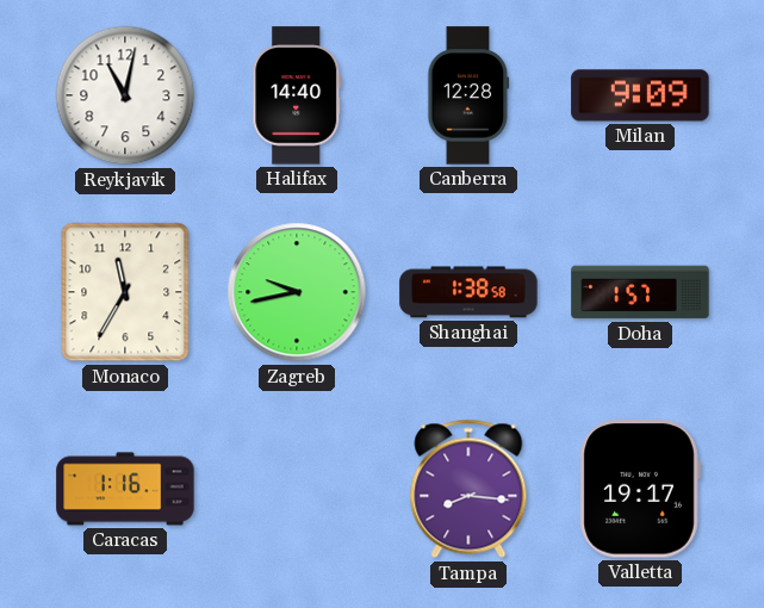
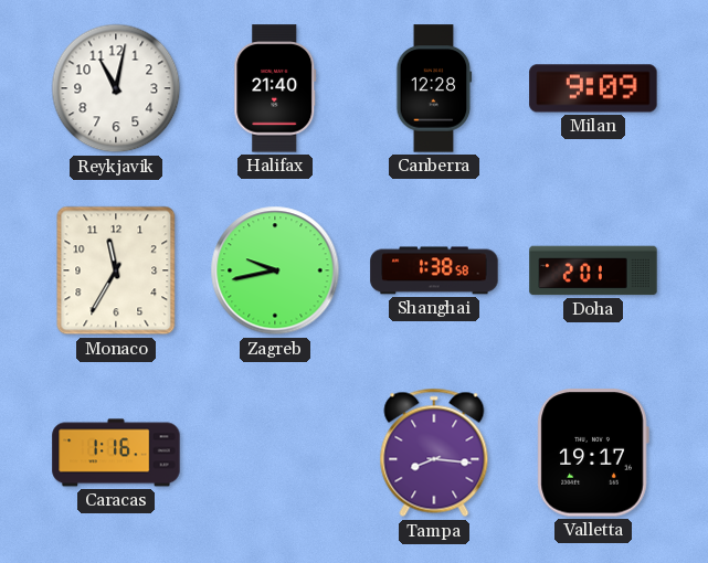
Halifax: 14:40 -> 21:40 (275, 88)
Doha: 1:57 -> 2:01 (593, 270)
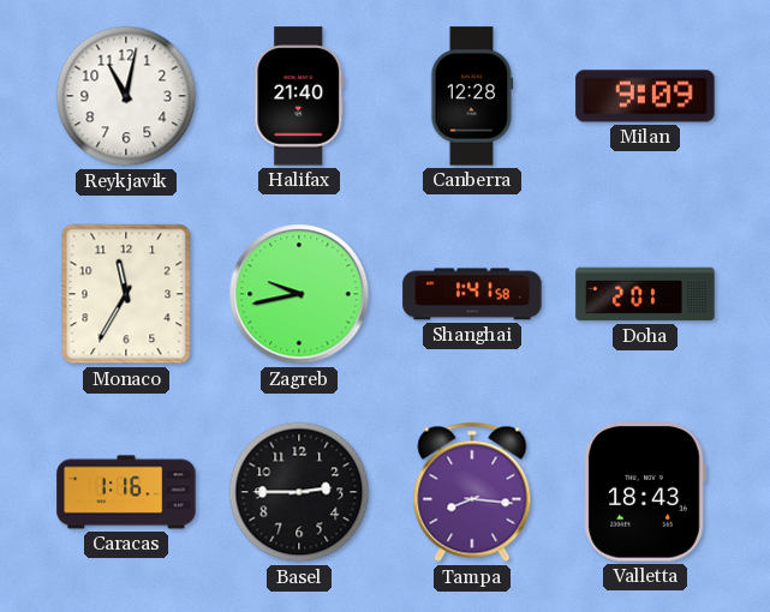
Shanghai: 1:38 -> 1:41 (472, 294)
Basel: none -> 2:45 (299, 492)
Valletta: 19:17 -> 18:43 (645, 492)
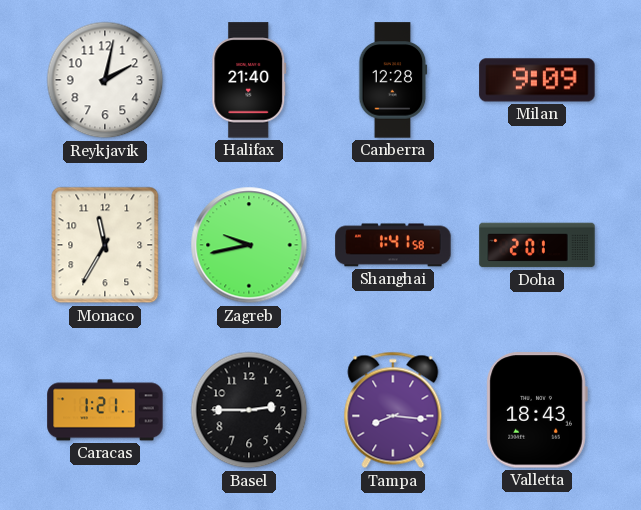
Reykjavik: 11:02 -> 2:02 (105, 80)
Caracas: 1:16 -> 1:21 (105, 410)
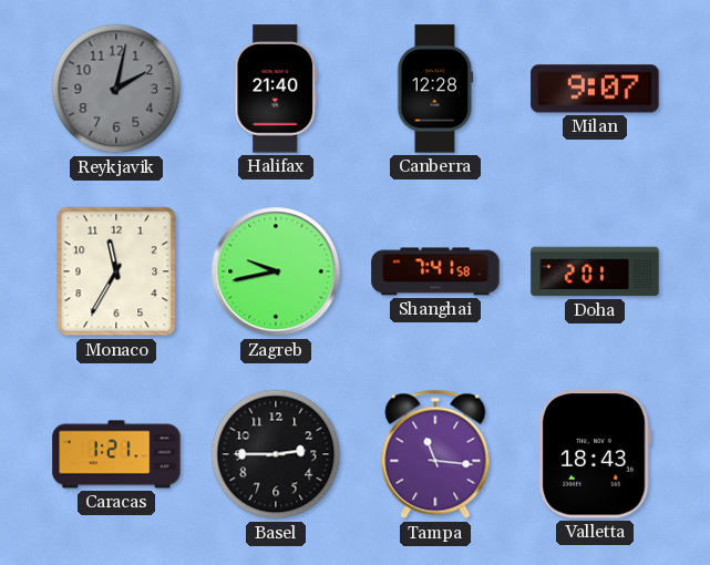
Reykjavik dial: white -> grey (116, 89)
Milan: 9:09 -> 9:07 (595, 89)
Shanghai: 1:41 -> 7:41 (435, 271)
Tampa: 8:16 -> 11:16 (435, 454)
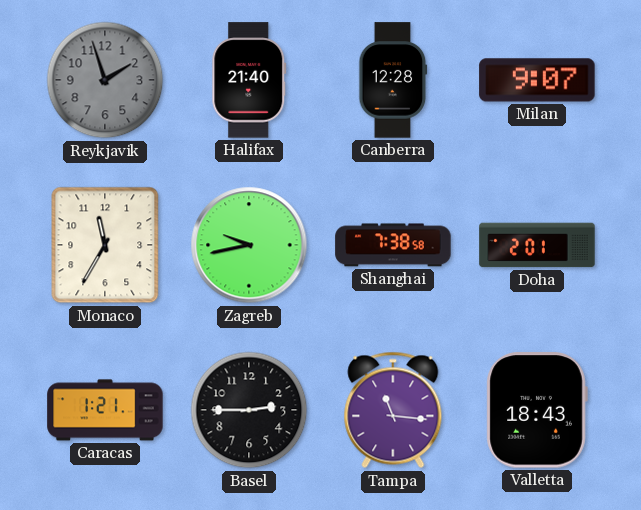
Reykjavik: 2:02 -> 1:57 (105, 80)
Shanghai: 7:41 -> 7:38 (393, 245)
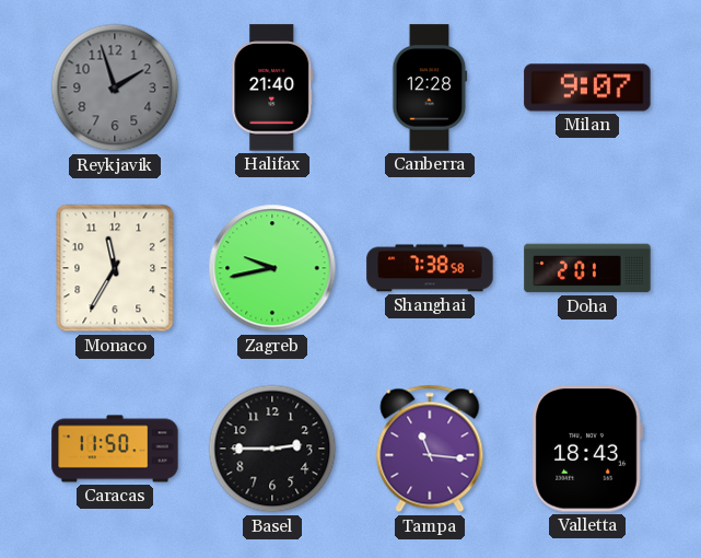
Caracas: 1:21 -> 11:50 (115, 449)
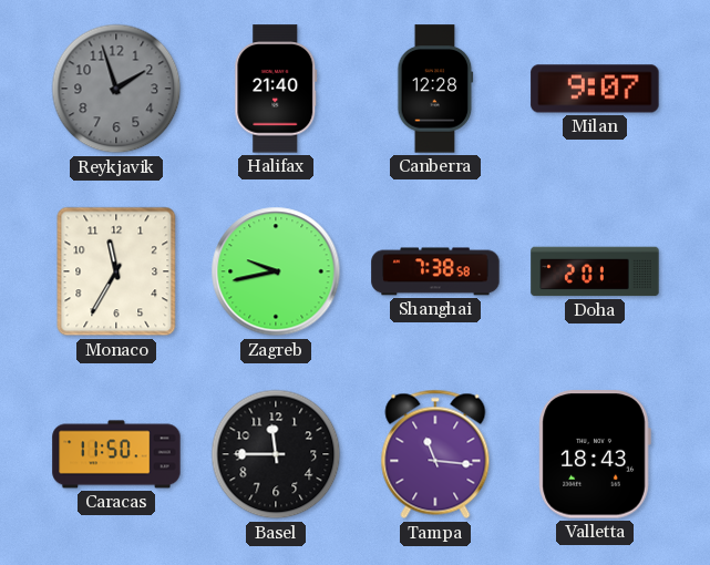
Basel: 2:45 -> 11:45 (276, 454)
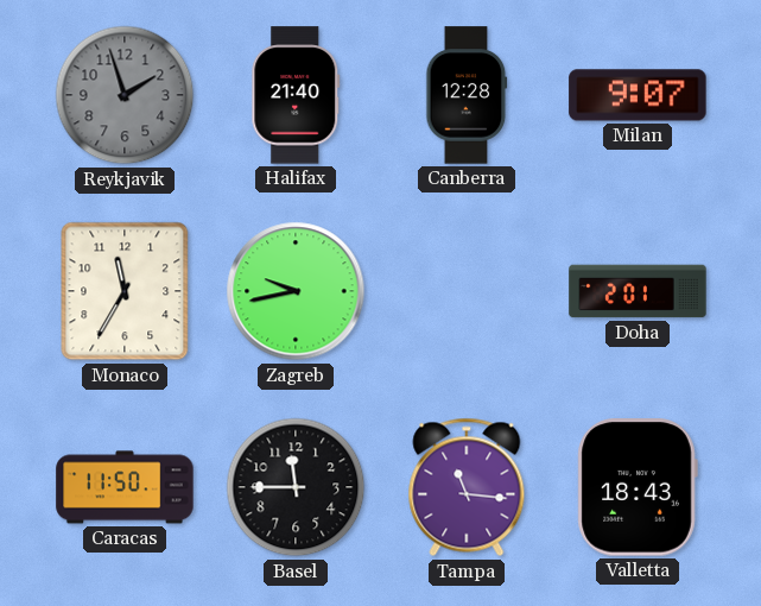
Shanghai: 7:38 -> none (435, 271)
